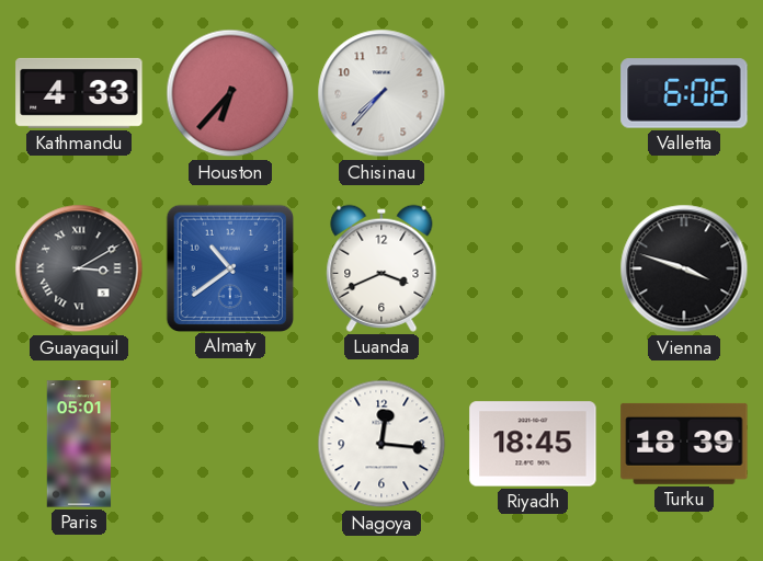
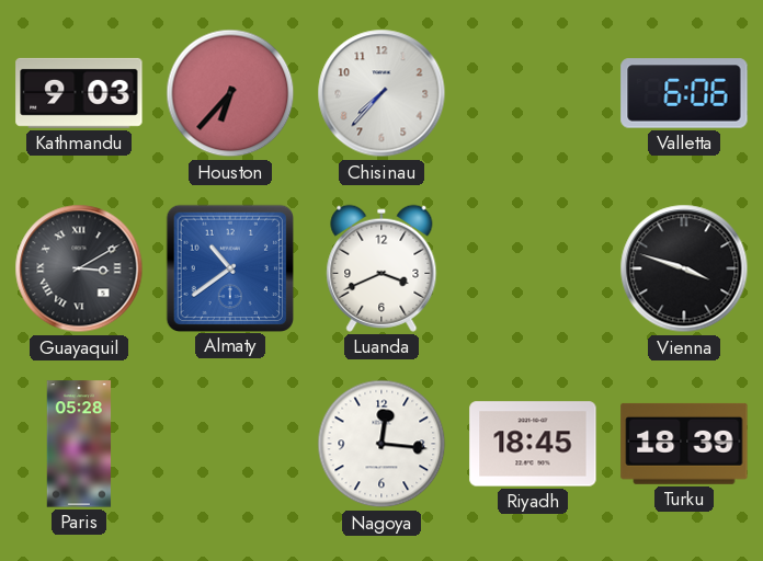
Kathmandu: 4:33 -> 9:03 (79, 93)
Paris: 05:01 -> 05:28 (79, 444)
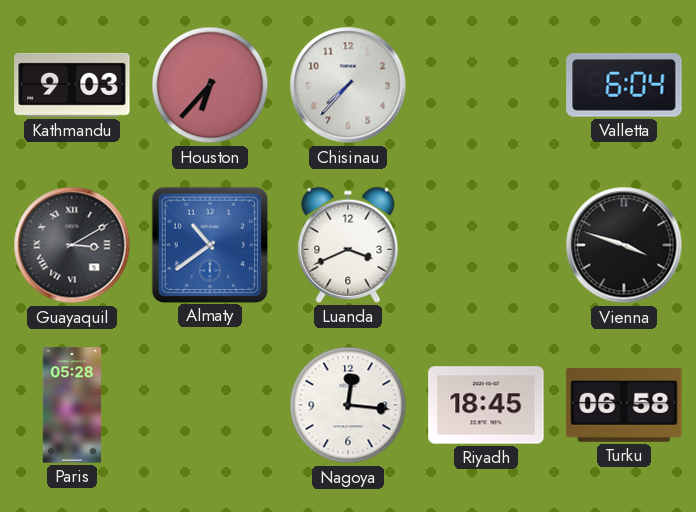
Valletta: 6:06 -> 6:04 (624, 85)
Turku: 18:39 -> 06:58 (624, 405)
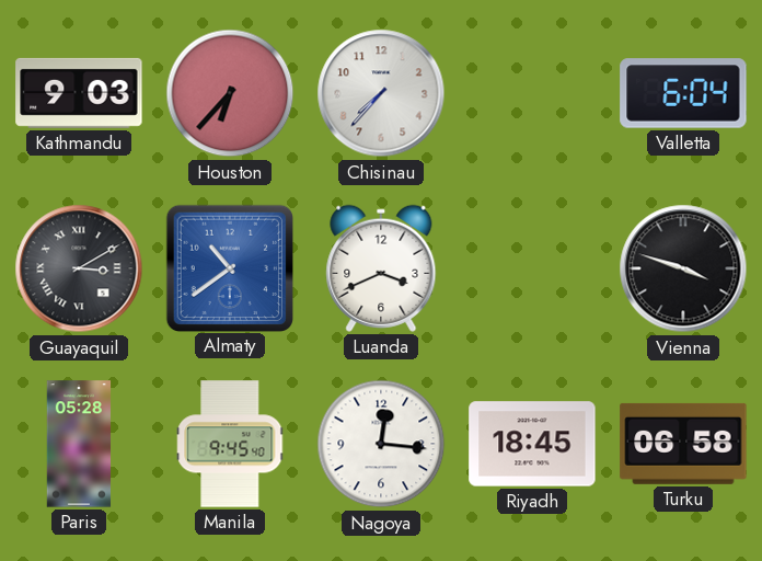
Manila: none -> 9:45 (231, 444)
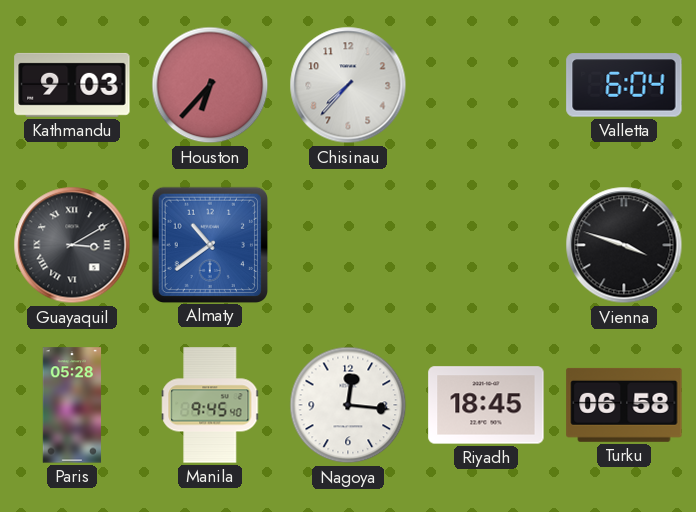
Luanda: 3:41 -> none (381, 268)
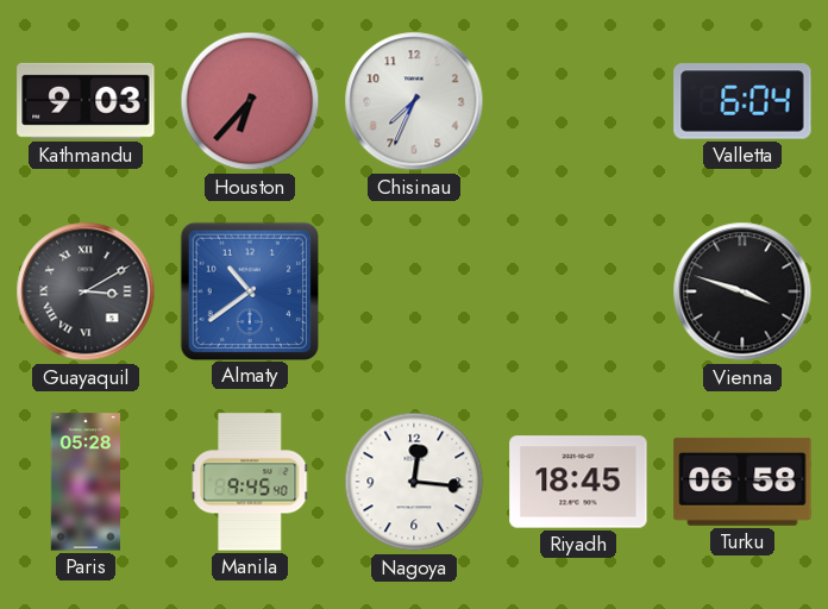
Chisinau: 7:37 -> 7:34 (414, 101)
